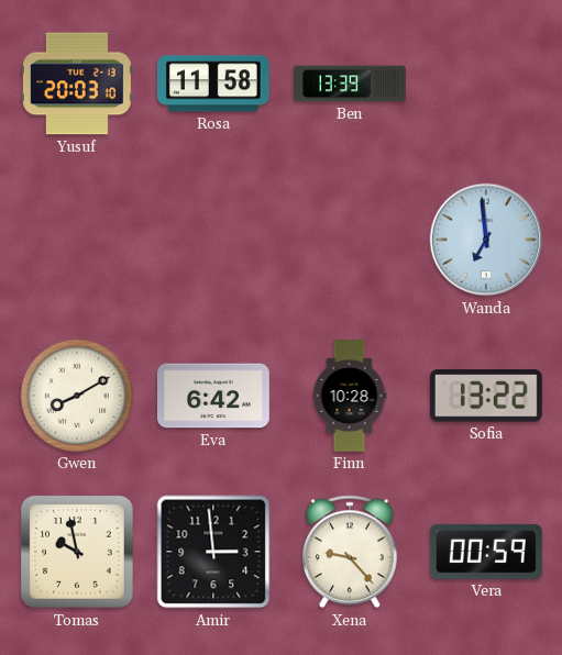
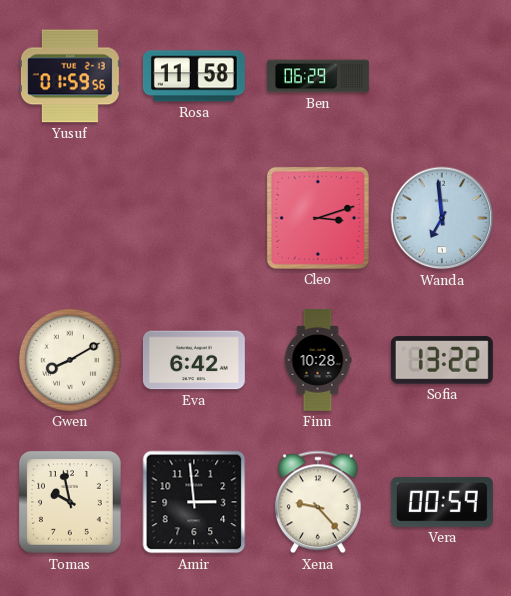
Yusuf: 20:03 -> 01:59 (70, 76)
Ben: 13:39 -> 06:29 (319, 76)
Cleo: none -> 3:12 (318, 218)
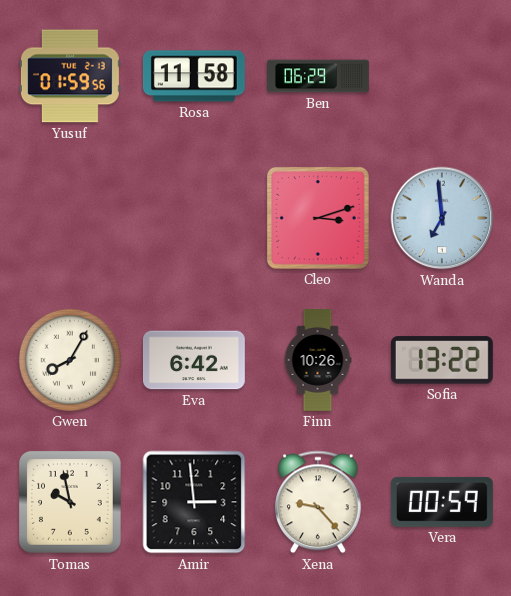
Gwen: 8:10 -> 8:05 (70, 360)
Finn: 10:28 -> 10:26 (318, 361)
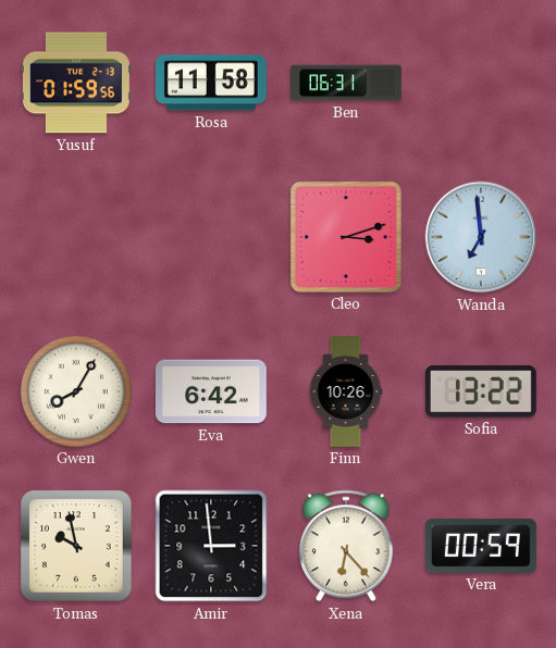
Ben: 06:29 -> 06:31 (347, 83)
Xena: 9:23 -> 6:23 (346, 546)
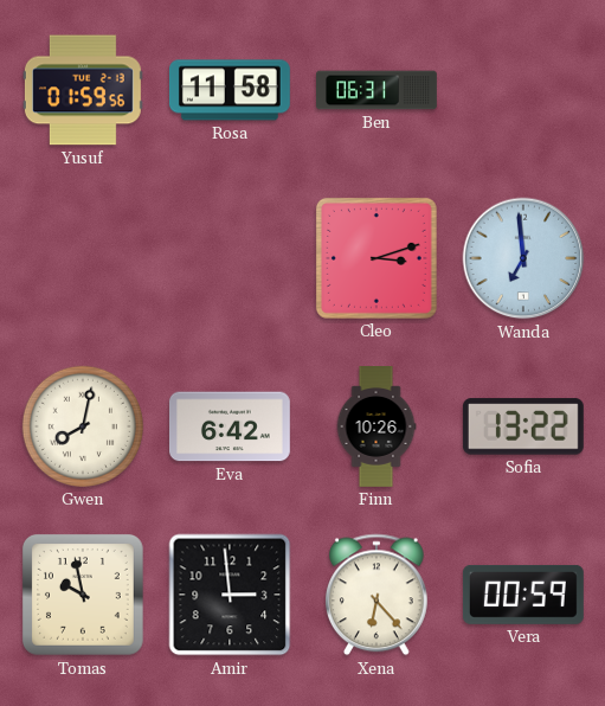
Gwen: 8:05 -> 8:02 (83, 426)
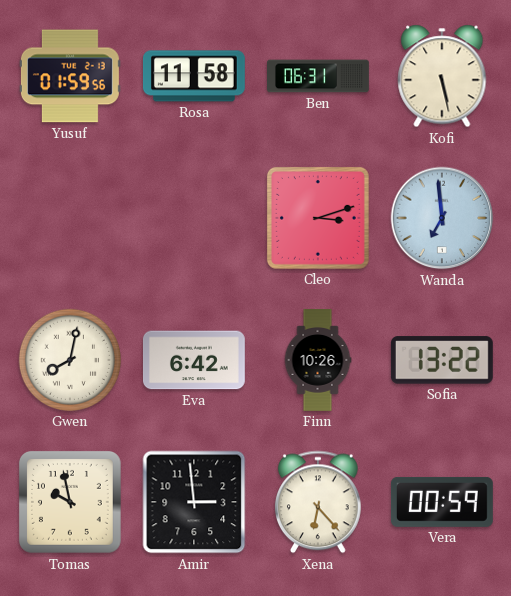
Kofi: none -> 5:28 (442, 76)
